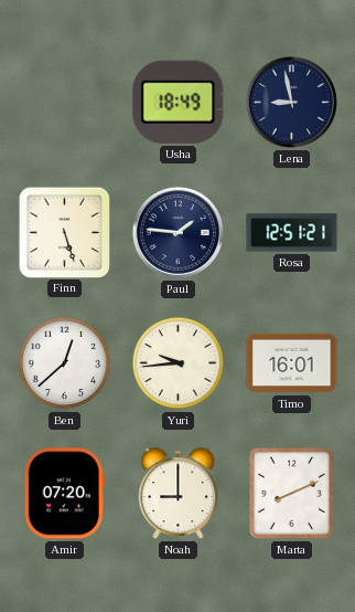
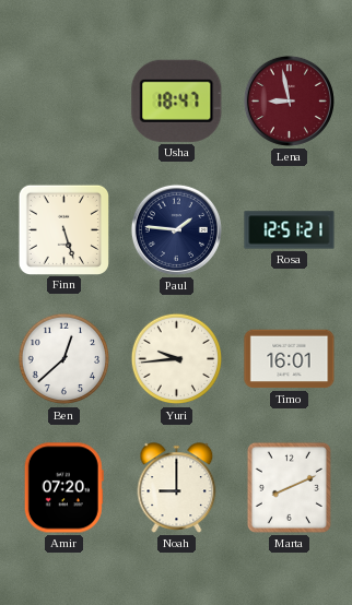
Usha: 18:49 -> 18:47 (177, 100)
Lena dial: navy -> burgundy (289, 100)
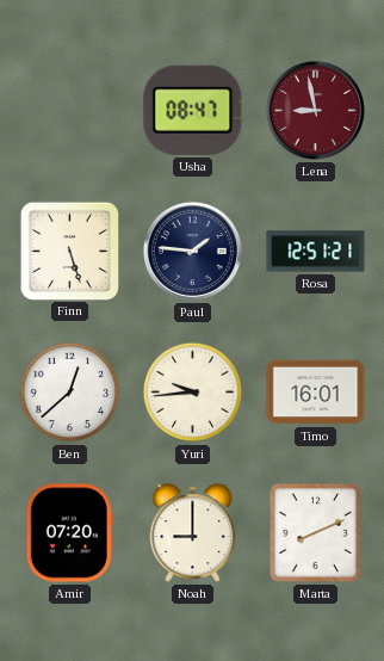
Usha: 18:47 -> 08:47 (193, 110)
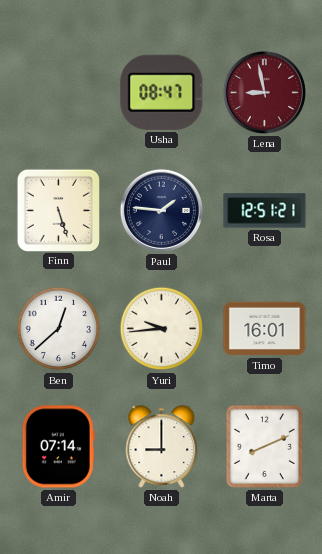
Amir: 07:20 -> 07:14 (58, 447)
